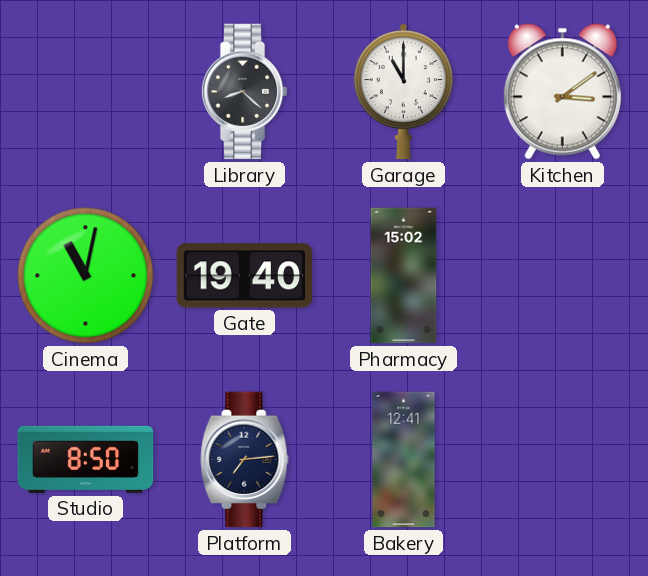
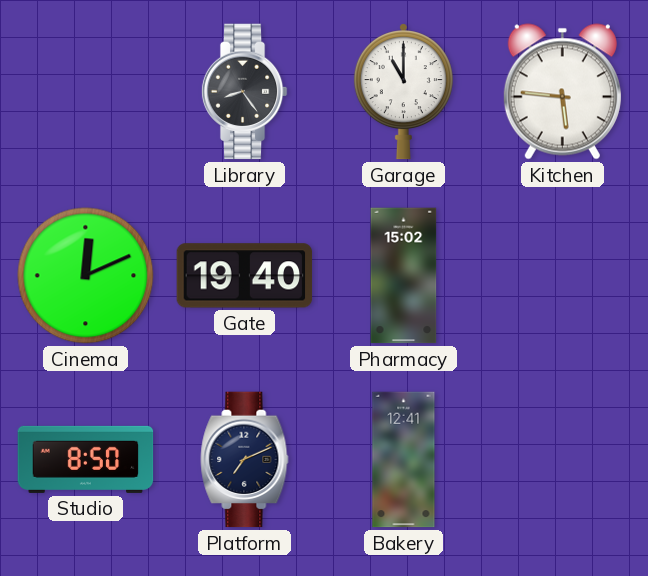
Library: 8:22 -> 8:24 (244, 92)
Kitchen: 3:09 -> 5:46 (562, 92)
Cinema: 11:02 -> 12:11 (86, 276)
Platform: 7:14 -> 7:11 (245, 460)
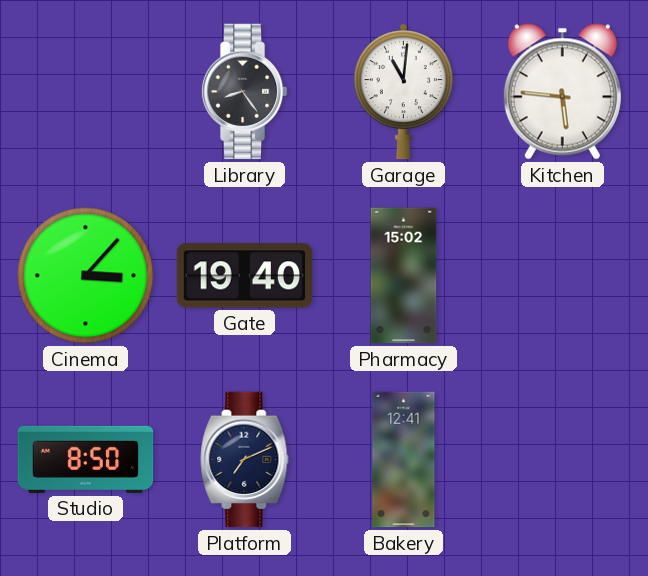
Garage: 11:00 -> 11:01 (403, 92)
Cinema: 12:11 -> 3:07 (86, 276)
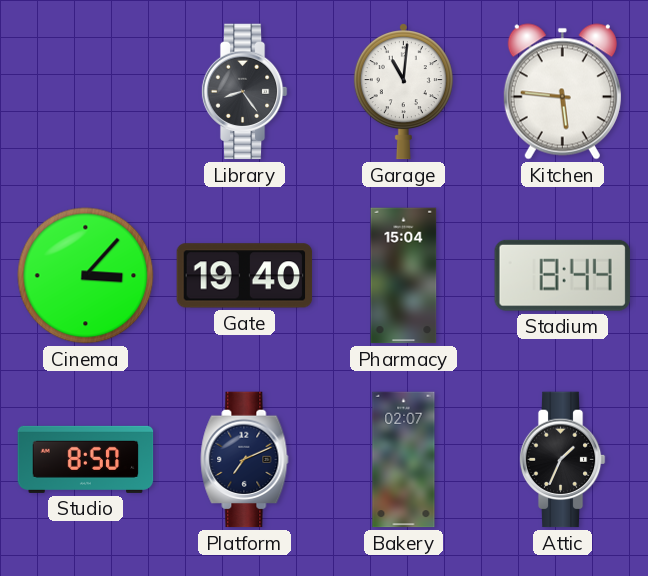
Pharmacy: 15:02 -> 15:04 (404, 276)
Stadium: none -> 8:44 (562, 275)
Bakery: 12:41 -> 02:07 (404, 460)
Attic: none -> 1:34 (562, 460)
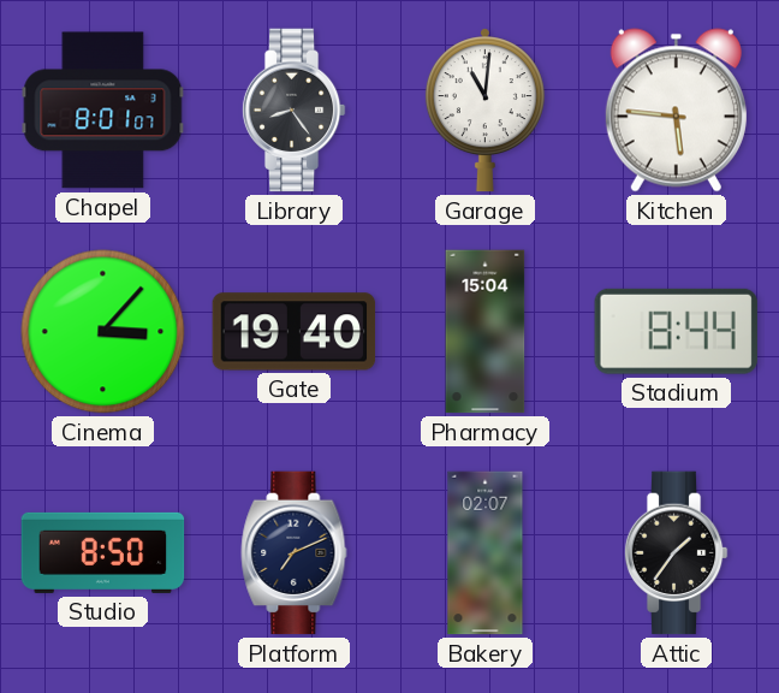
Chapel: none -> 8:01 (103, 111)
Attic: 1:34 -> 1:36 (676, 553)
